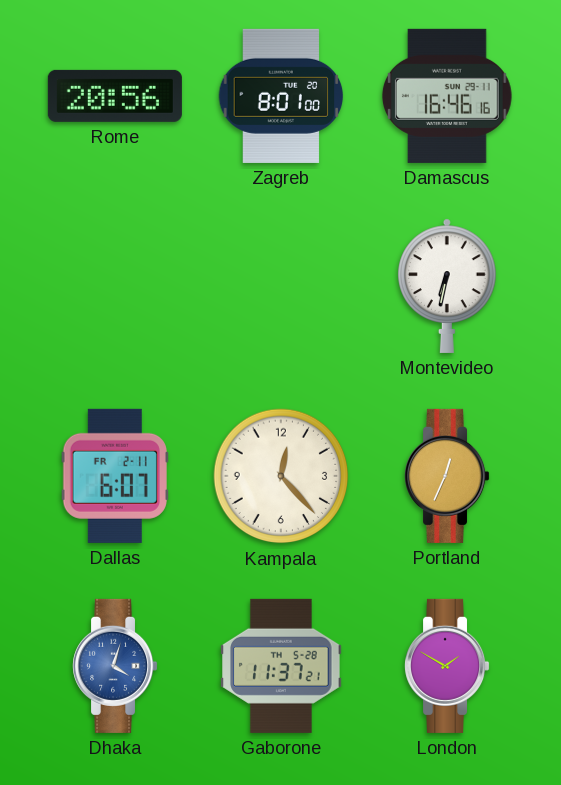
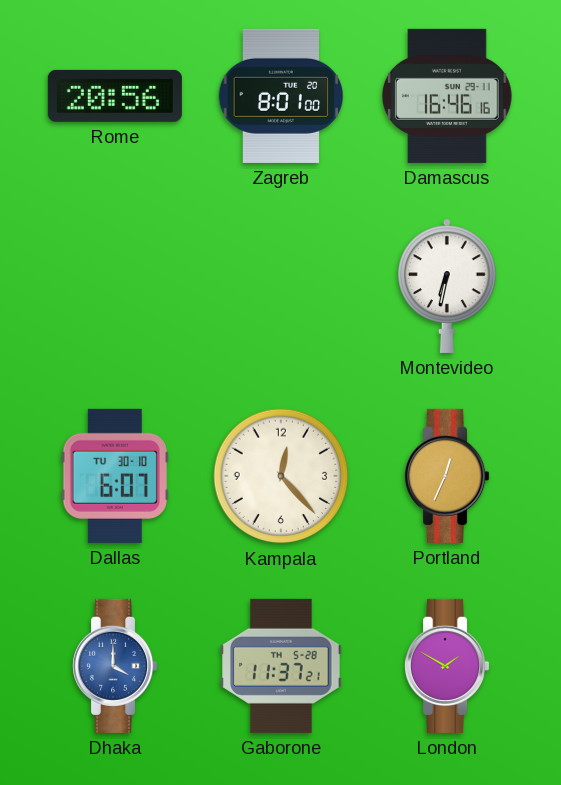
Dallas date: FR 2-11 -> TU 30-10 (115, 476)
Dhaka: 4:03 -> 4:00 (115, 666)
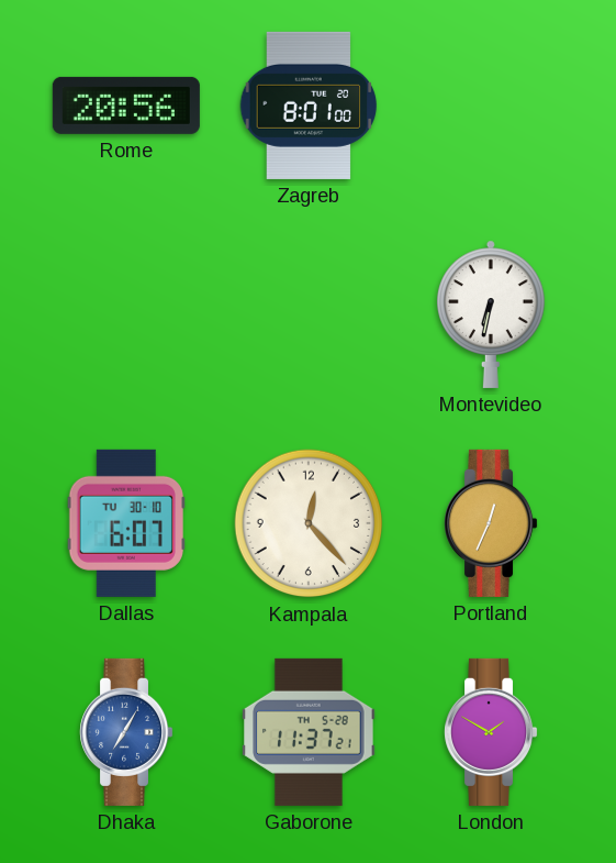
Damascus: 16:46 -> none (447, 96)
Dhaka: 4:00 -> 7:05 (126, 732)
